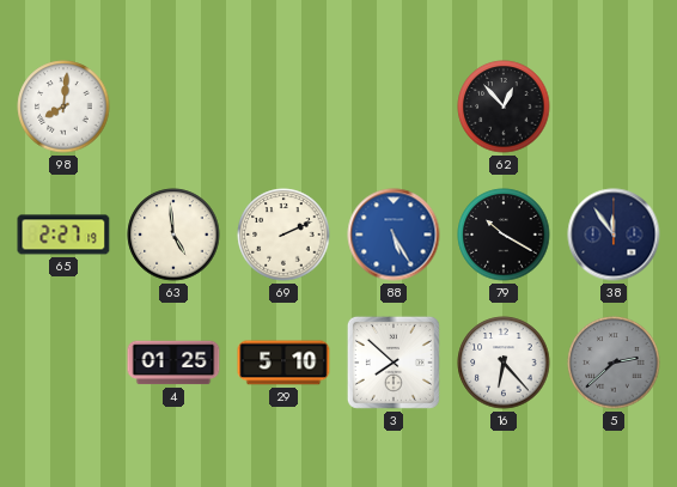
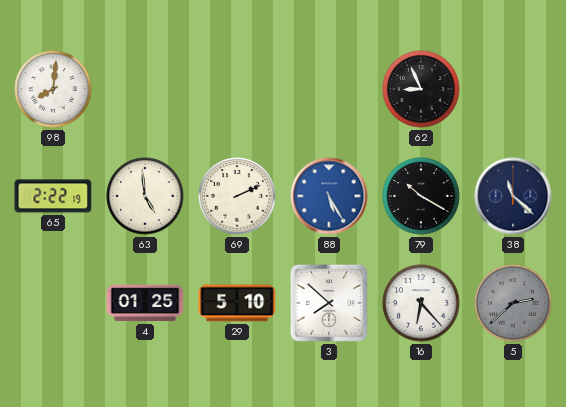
62: 12:53 -> 8:56 (421, 89)
65: 2:27 -> 2:22 (53, 196)
38: 11:54 -> 11:22 (513, 196)
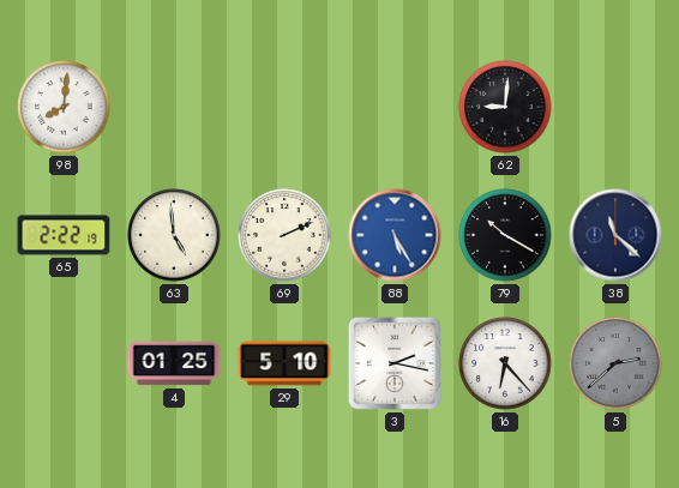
62: 8:56 -> 9:01 (505, 107)
3: 7:52 -> 2:17 (395, 363)
